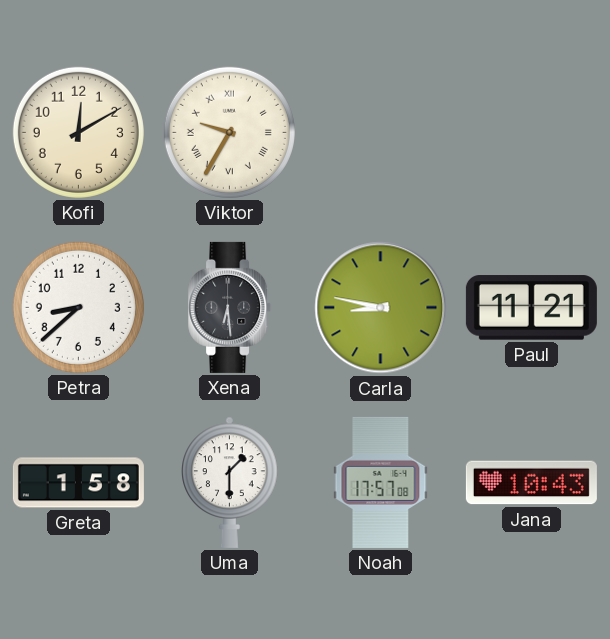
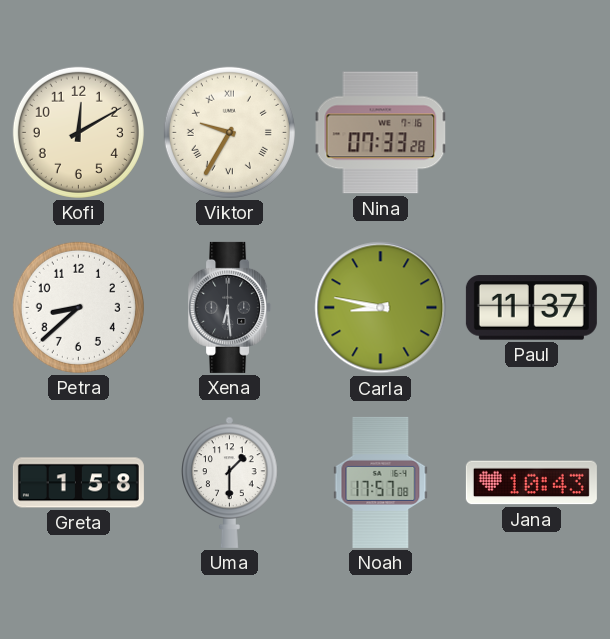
Nina: none -> 07:33 (381, 133)
Paul: 11:21 -> 11:37 (531, 308)
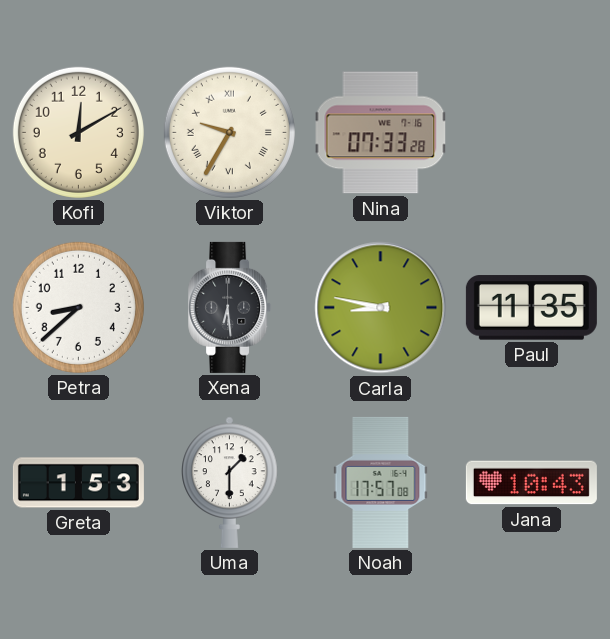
Paul: 11:37 -> 11:35 (531, 308)
Greta: 1:58 -> 1:53 (78, 483)
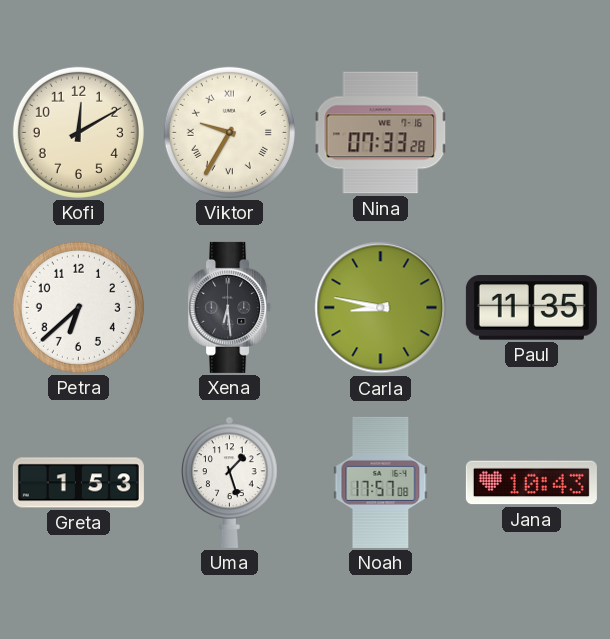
Petra: 8:38 -> 6:38 (78, 307)
Uma: 1:30 -> 1:27 (230, 482)
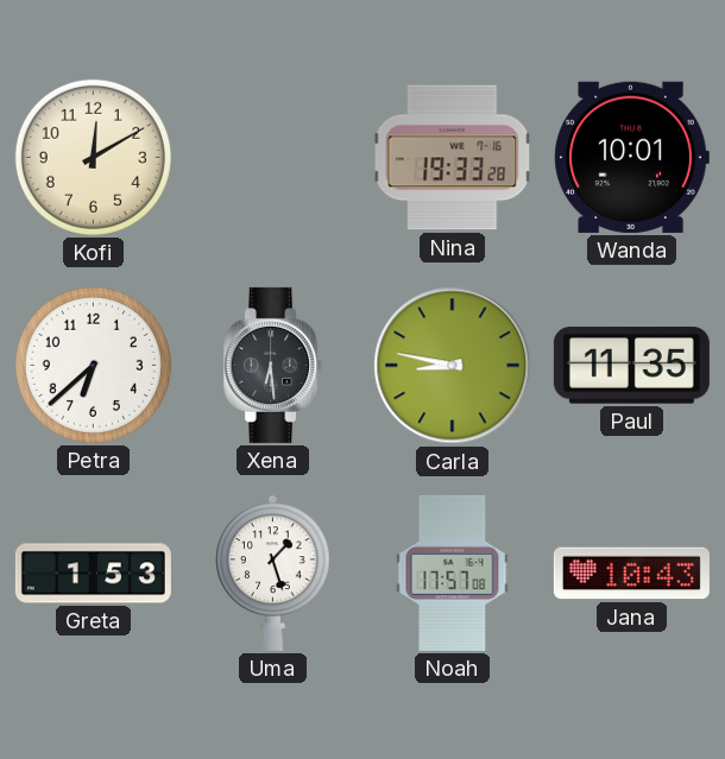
Viktor: 9:35 -> none (229, 132)
Nina: 07:33 -> 19:33 (453, 158)
Wanda: none -> 10:01 (631, 157)
